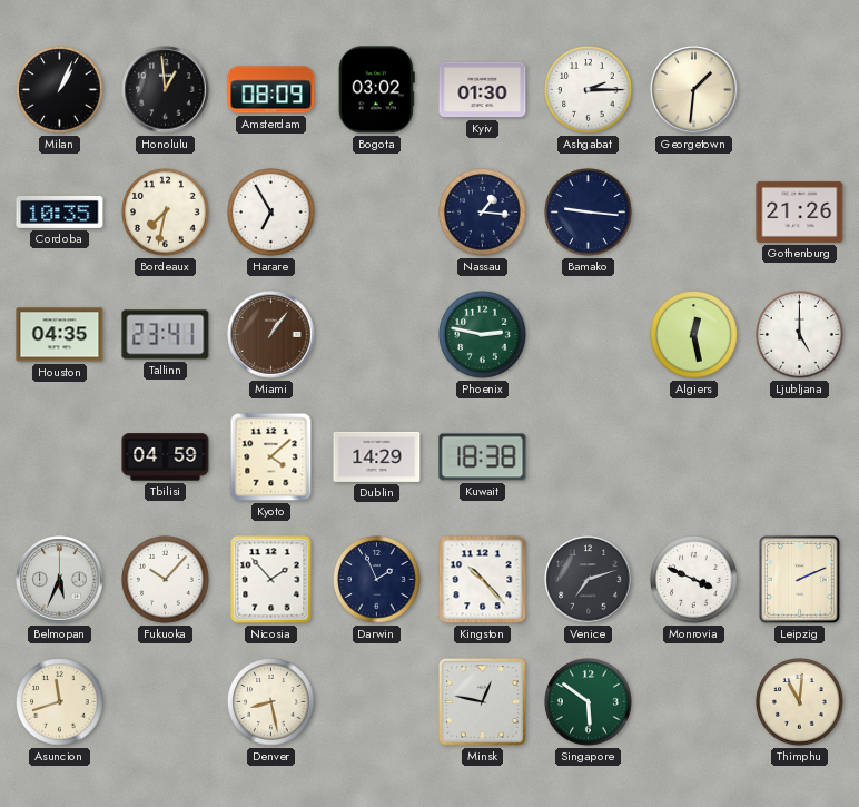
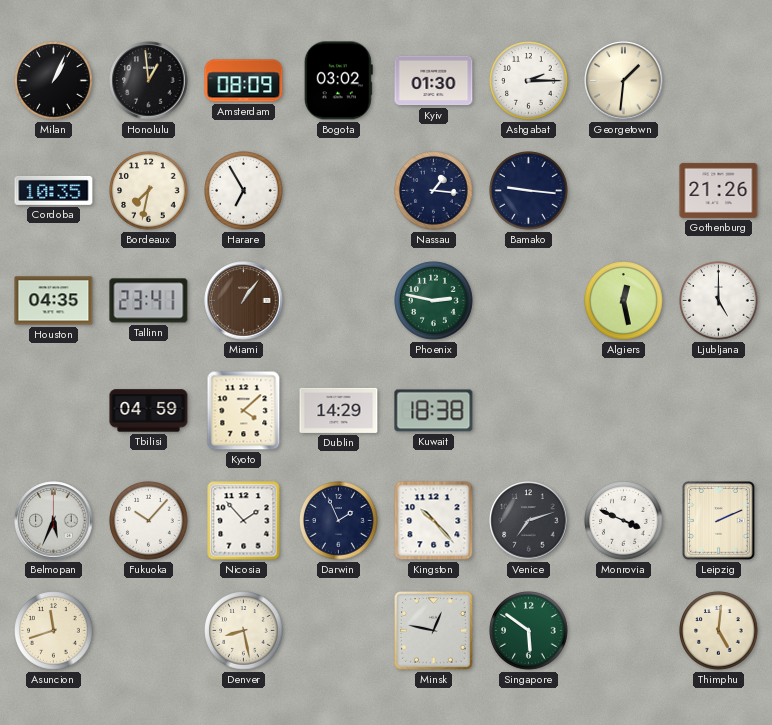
Thimphu: 11:01 -> 5:01 (719, 631)
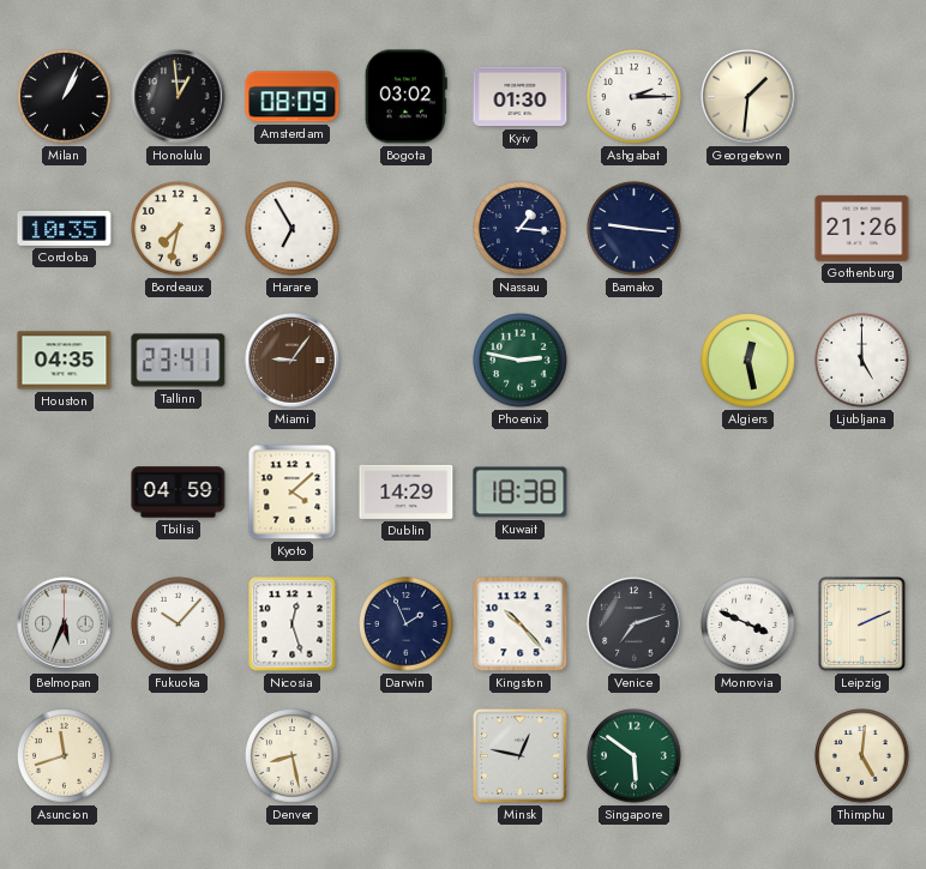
Miami: 1:06 -> 9:06 (293, 361)
Nicosia: 1:53 -> 12:27 (293, 624)
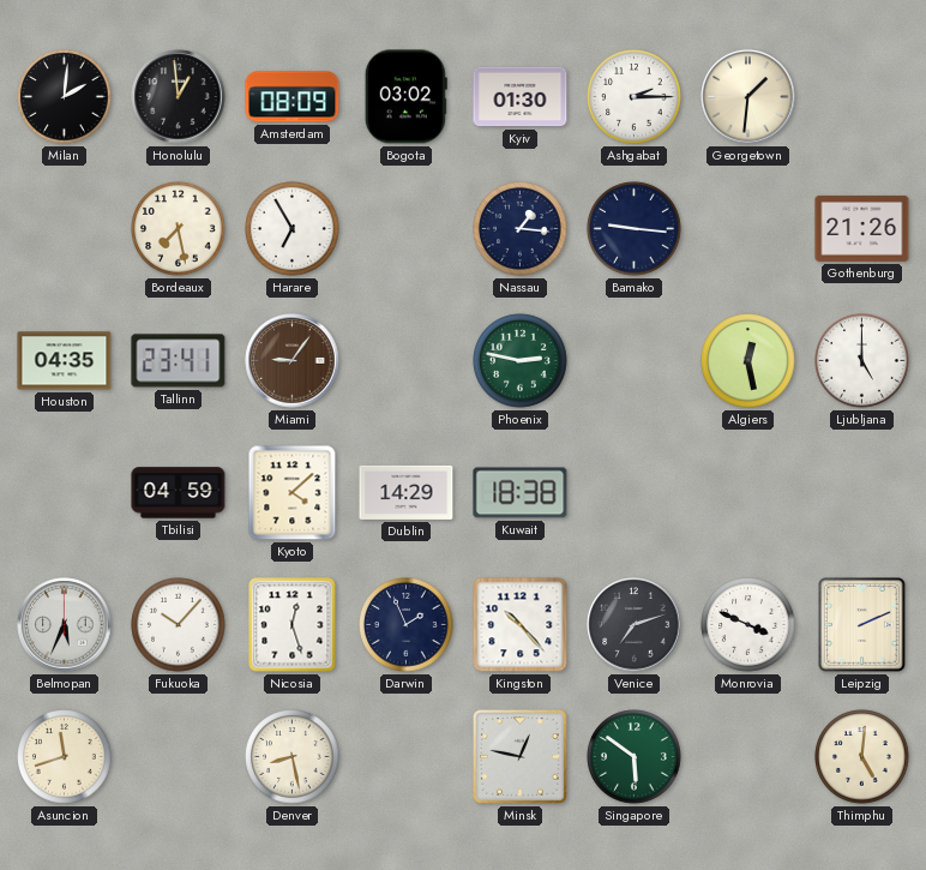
Milan: 1:04 -> 2:01 (65, 97)
Cordoba: 10:35 -> none (65, 228)
Bordeaux: 7:32 -> 7:28 (179, 229)
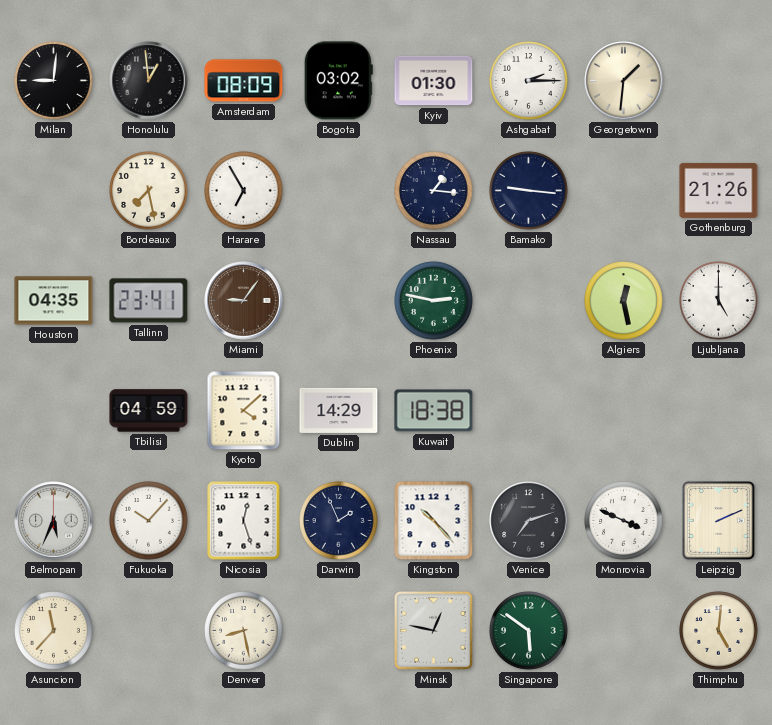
Milan: 2:01 -> 9:01 (54, 81)
Asuncion: 11:42 -> 11:37 (54, 631)
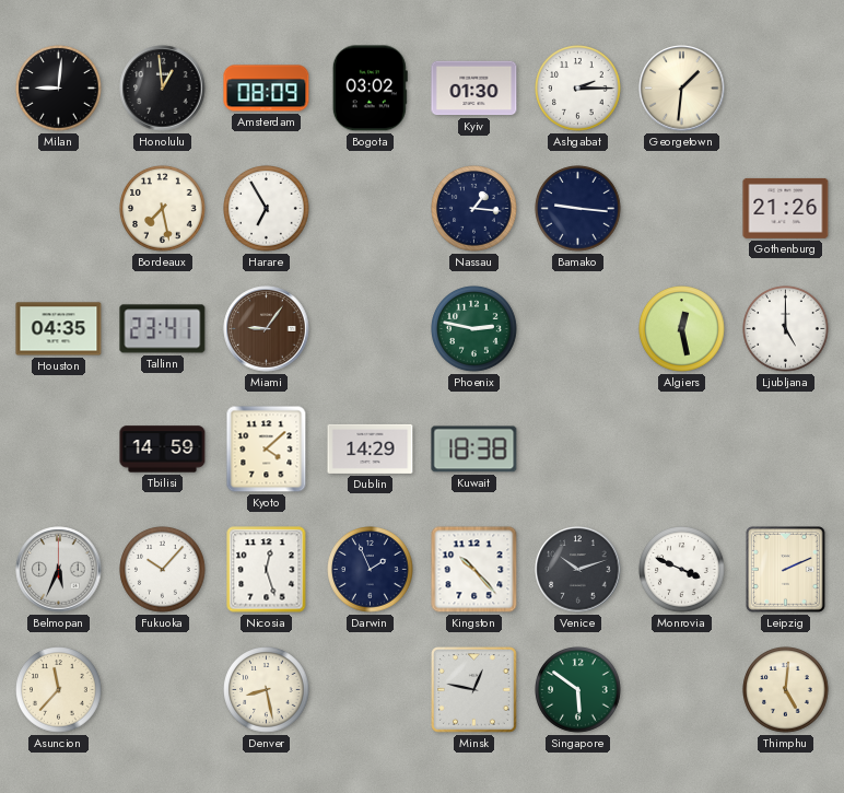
Tbilisi: 04:59 -> 14:59 (163, 450)
Venice: 7:12 -> 10:12 (578, 570)
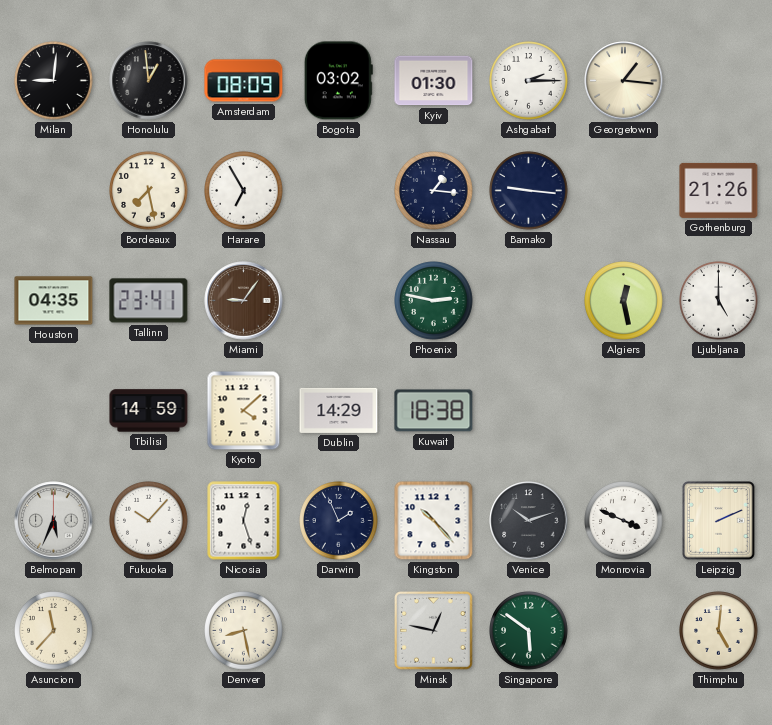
Georgetown: 1:31 -> 1:16 (624, 81)
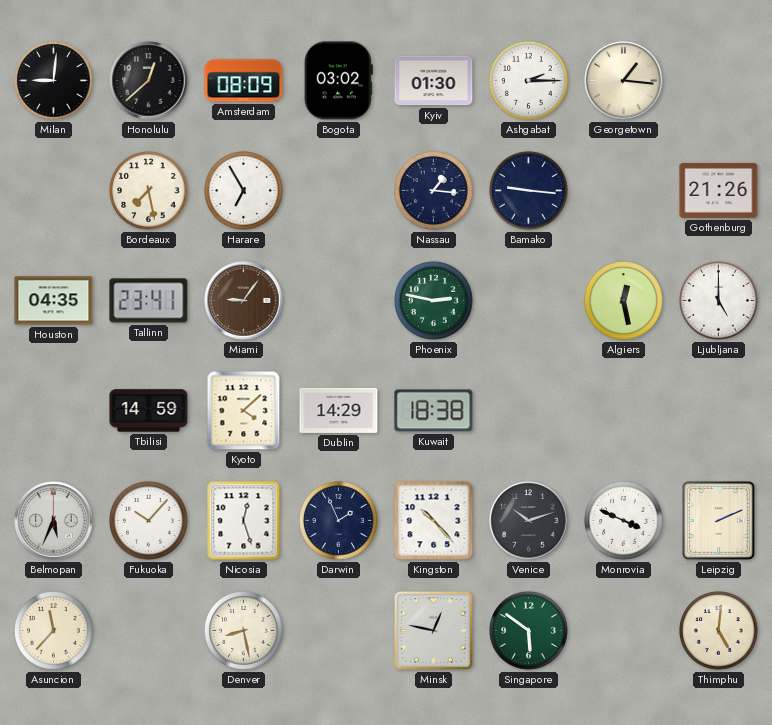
Honolulu: 12:59 -> 12:38 (149, 81)
